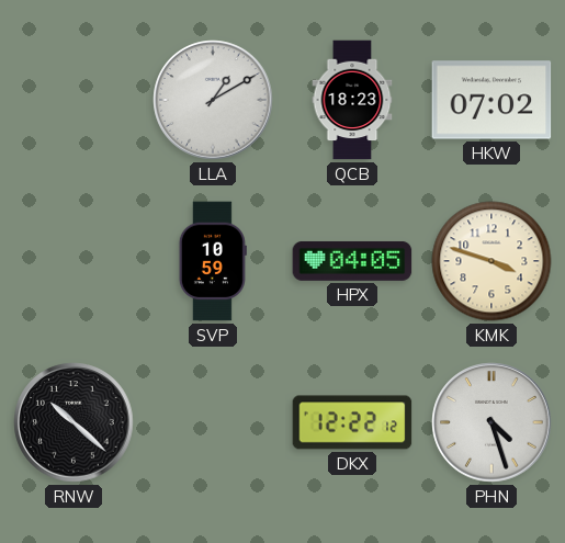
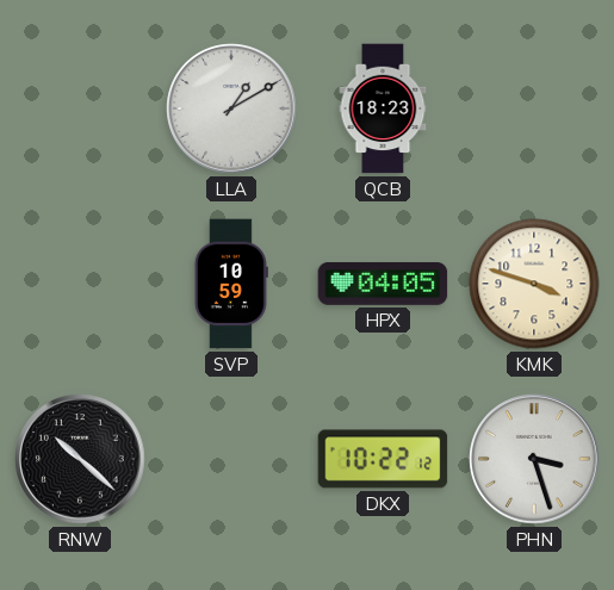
HKW: 07:02 -> none (491, 100)
DKX: 12:22 -> 10:22 (383, 459)
PHN: 4:27 -> 3:27 (534, 459)
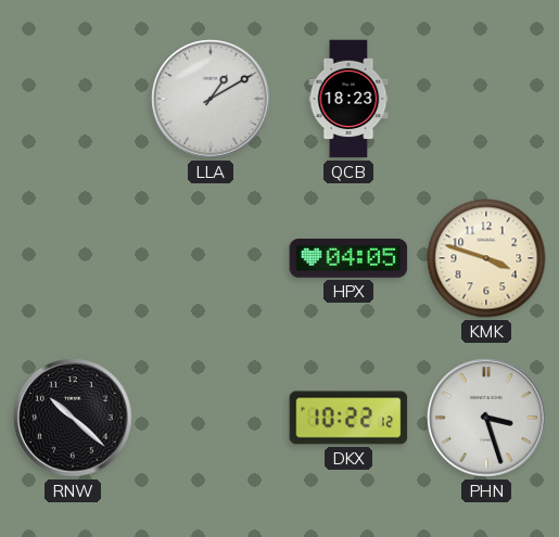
SVP: 10:59 -> none (231, 284)
